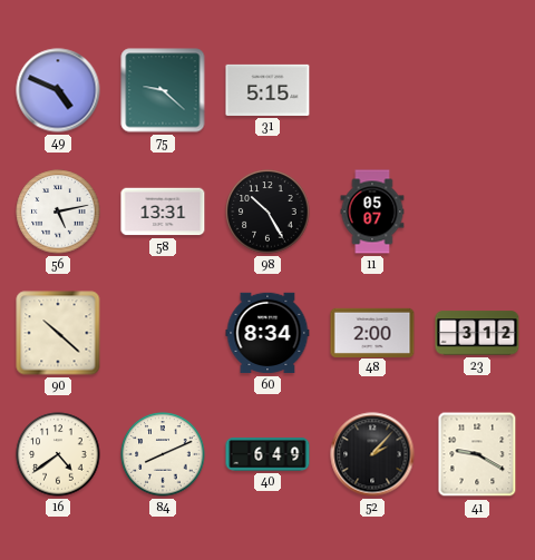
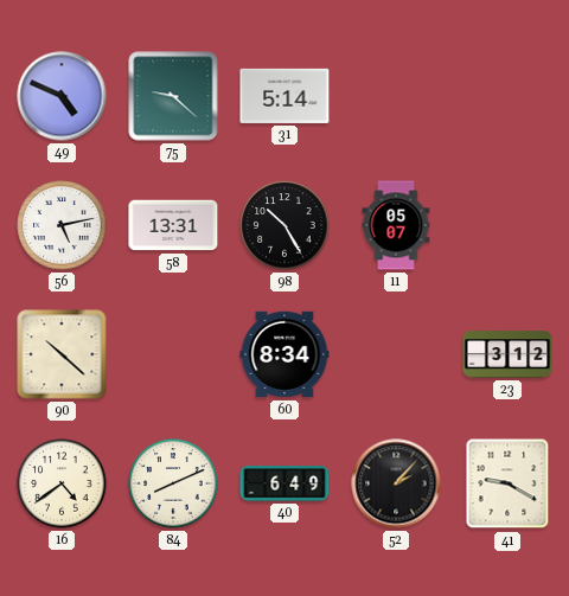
31: 5:15 -> 5:14 (284, 96)
48: 2:00 -> none (372, 332)
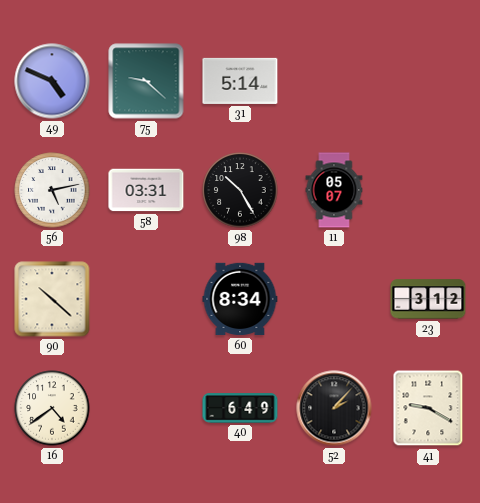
58: 13:31 -> 03:31 (146, 190)
84: 8:11 -> none (173, 483)
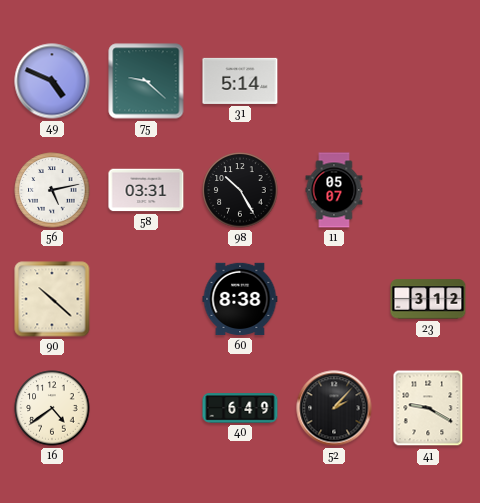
60: 8:34 -> 8:38 (240, 299)
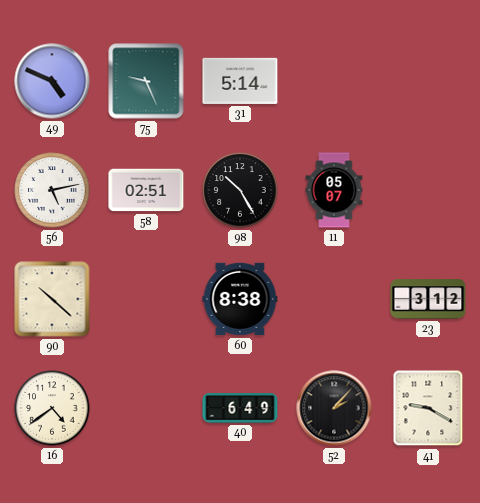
75: 9:22 -> 9:26 (146, 81)
58: 03:31 -> 02:51 (146, 190)
